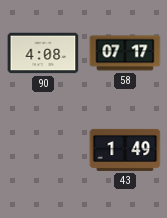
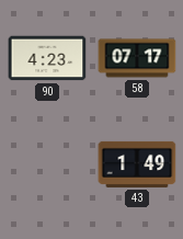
90: 4:08 -> 4:23 (47, 58)
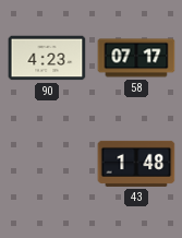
43: 1:49 -> 1:48 (136, 164)
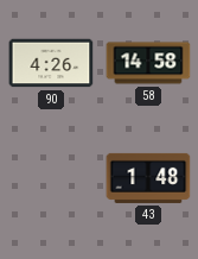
90: 4:23 -> 4:26 (51, 63)
58: 07:17 -> 14:58 (148, 63)
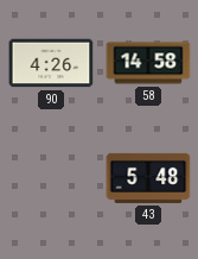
43: 1:48 -> 5:48 (148, 178)
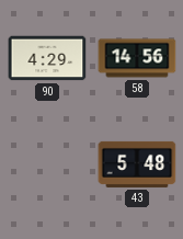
90: 4:26 -> 4:29 (47, 58)
58: 14:58 -> 14:56 (137, 58)
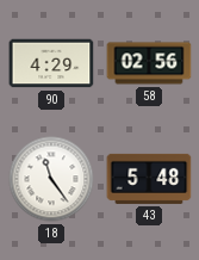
58: 14:56 -> 02:56 (149, 63)
18: none -> 11:24 (51, 179)
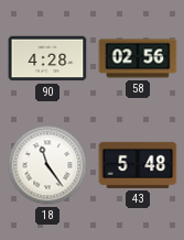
90: 4:29 -> 4:28 (47, 58)
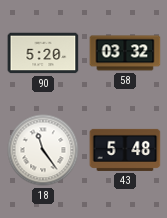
90: 4:28 -> 5:20 (43, 53)
58: 02:56 -> 03:32 (125, 53)
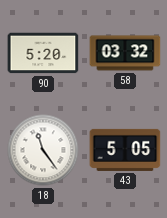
43: 5:48 -> 5:05 (125, 150)
